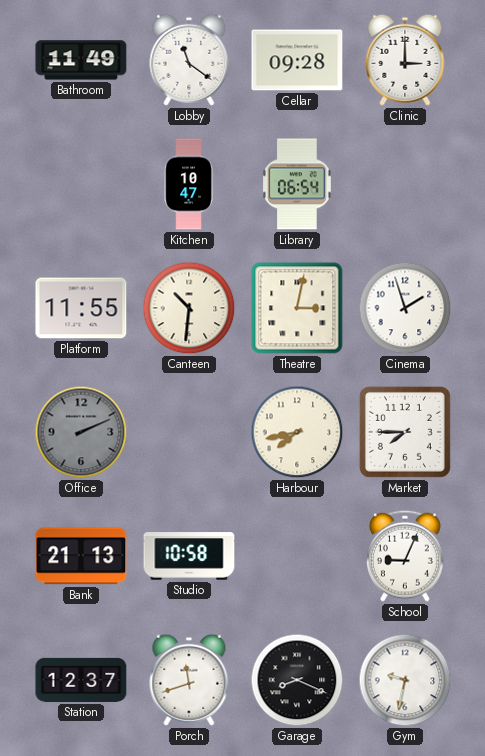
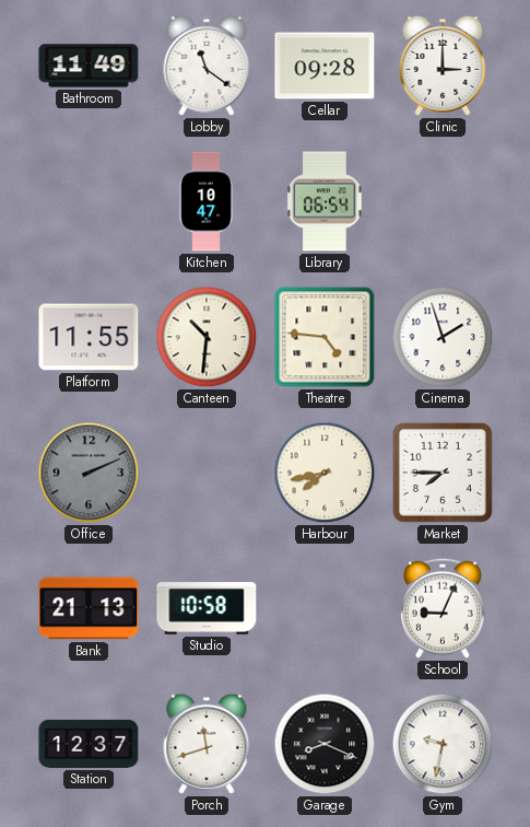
Theatre: 3:02 -> 4:46 (325, 337)
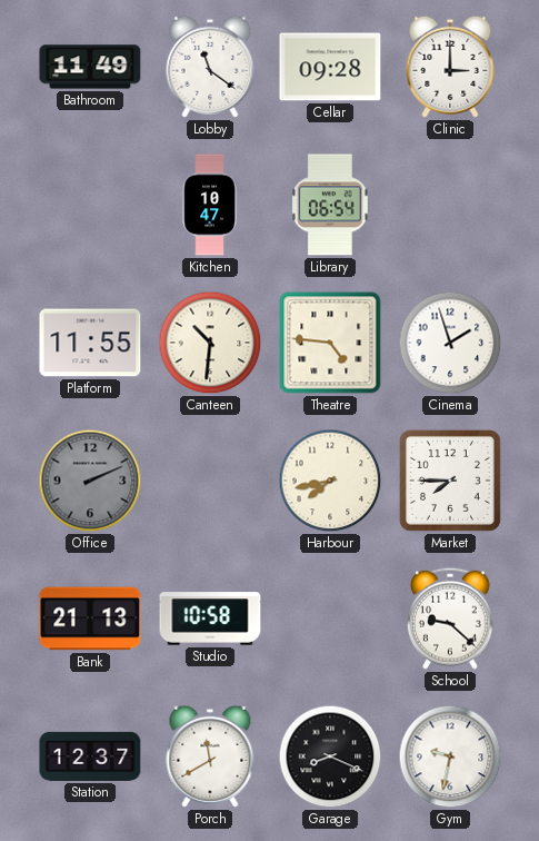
School: 9:04 -> 9:22 (450, 619)
Porch: 11:42 -> 11:40 (210, 756)
